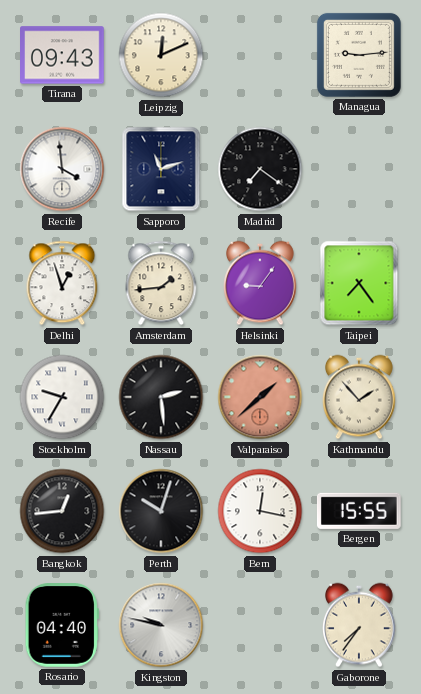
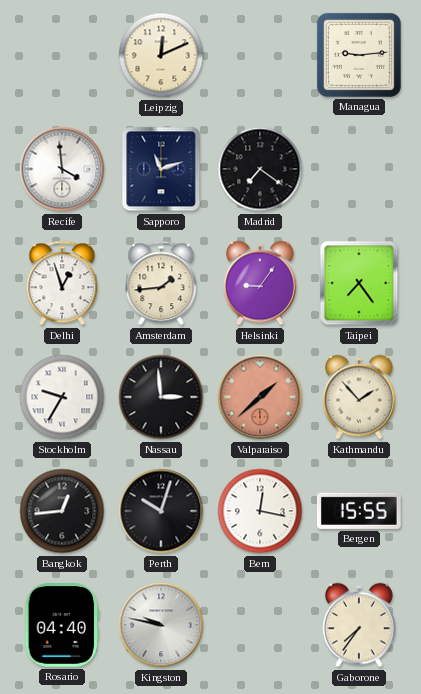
Tirana: 09:43 -> none (63, 55)
Nassau: 2:29 -> 2:59 (161, 397)
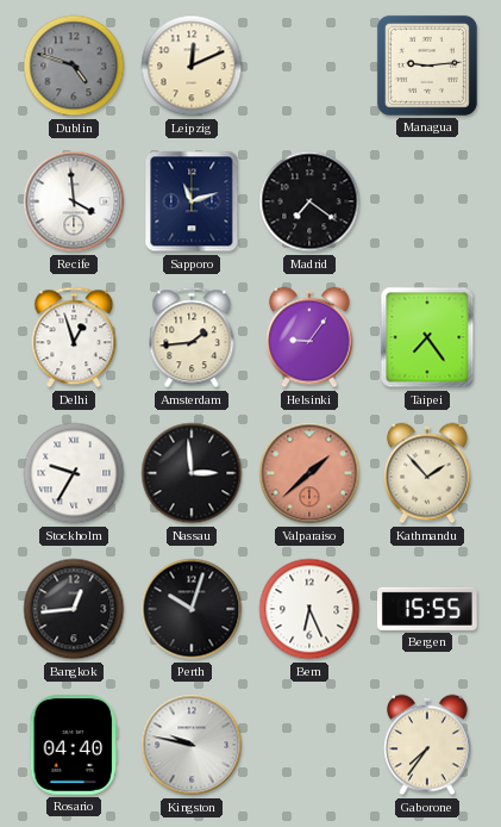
Dublin: none -> 4:48 (74, 66)
Bern: 12:17 -> 6:26 (309, 609)
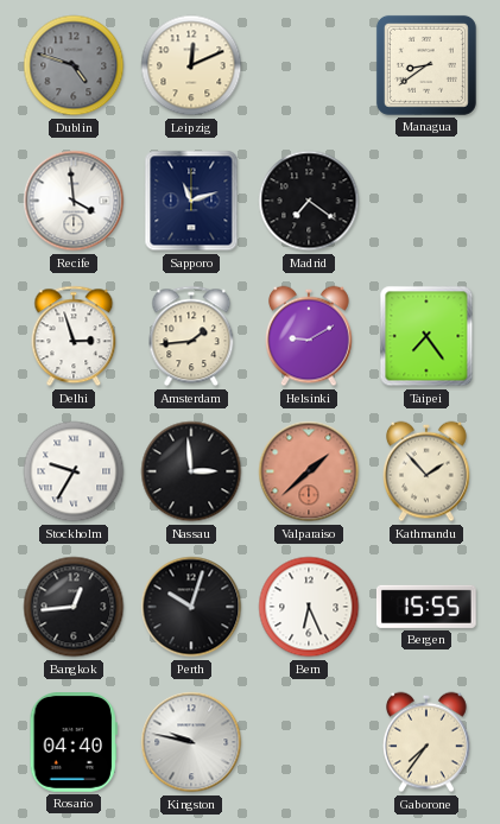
Managua: 9:14 -> 8:39 (426, 65)
Delhi: 12:57 -> 2:57 (74, 336)
Helsinki: 9:06 -> 9:10 (310, 336)
